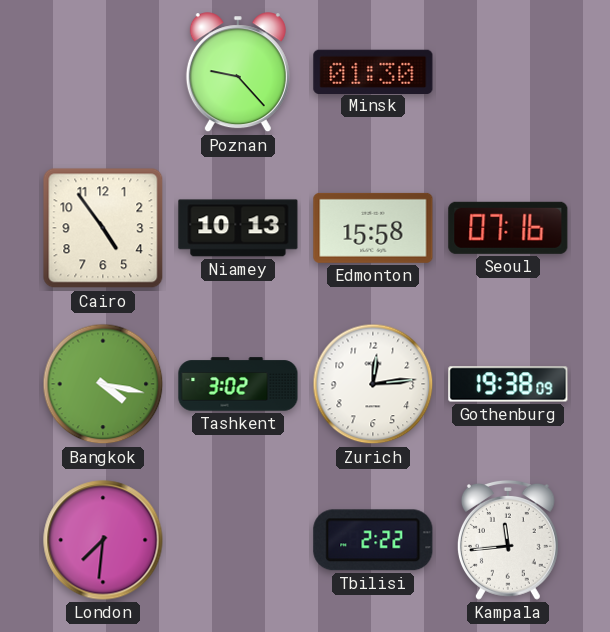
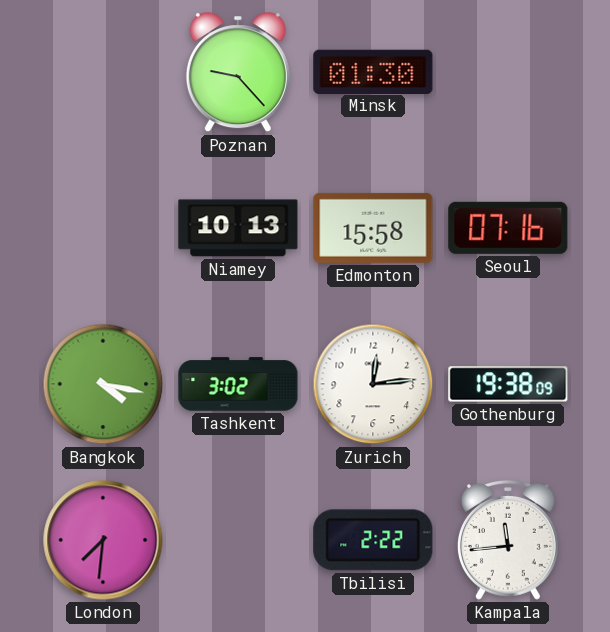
Cairo: 4:54 -> none (103, 228)
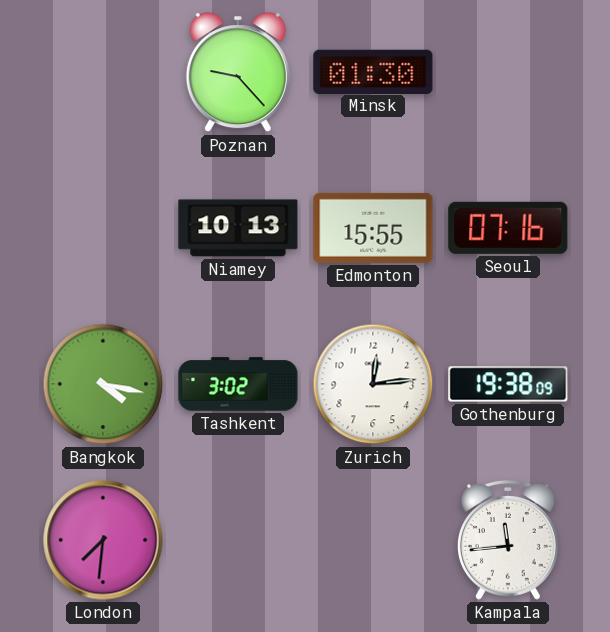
Edmonton: 15:58 -> 15:55 (373, 228)
Tbilisi: 2:22 -> none (373, 540)
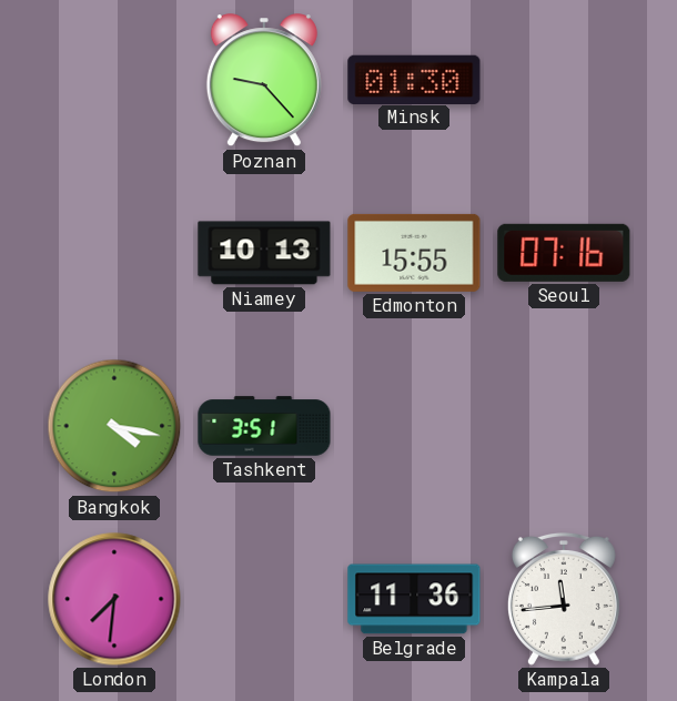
Tashkent: 3:02 -> 3:51 (264, 426)
Zurich: 12:14 -> none (373, 384)
Gothenburg: 19:38 -> none (508, 384)
Belgrade: none -> 11:36 (414, 599)
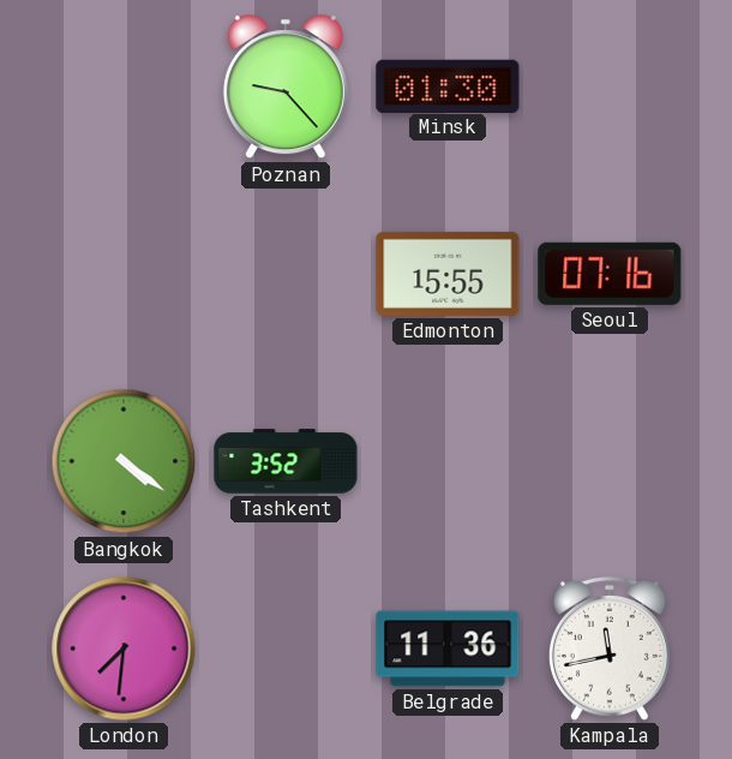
Niamey: 10:13 -> none (264, 253)
Bangkok: 4:17 -> 4:21 (124, 461)
Tashkent: 3:51 -> 3:52 (286, 461)
Kampala: 11:44 -> 11:43 (610, 650)
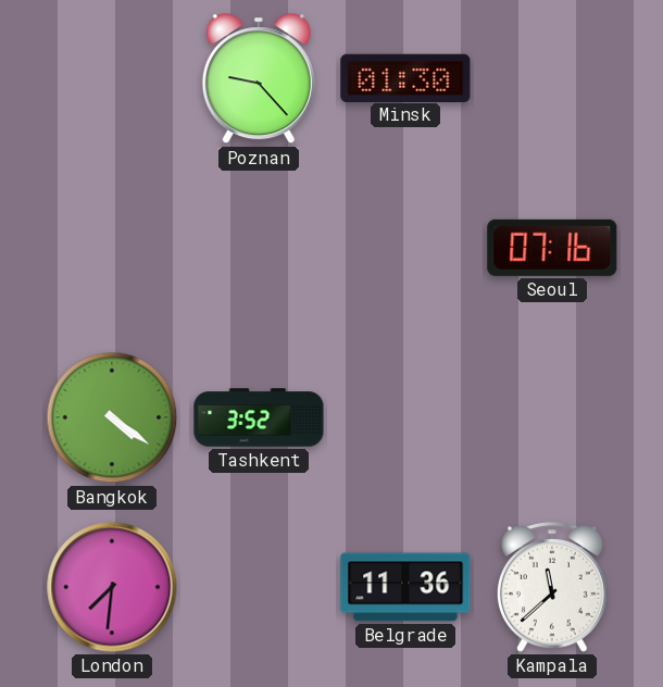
Edmonton: 15:55 -> none (448, 274)
Kampala: 11:43 -> 11:38 (552, 588)
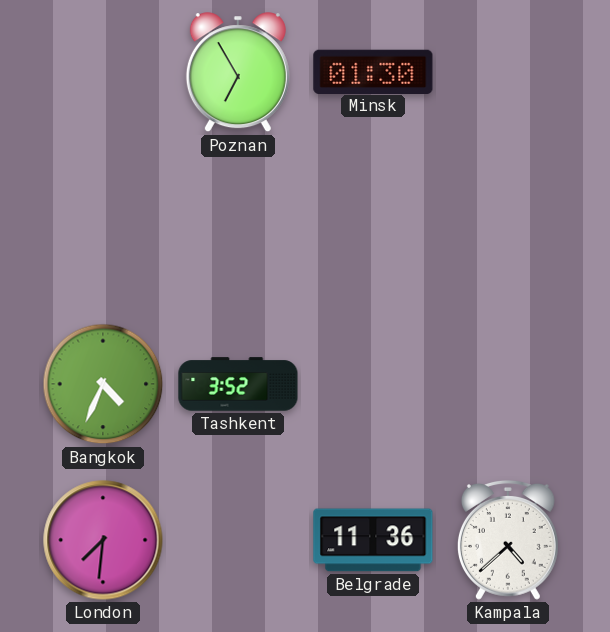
Poznan: 9:23 -> 6:55 (238, 73)
Seoul: 07:16 -> none (552, 248)
Bangkok: 4:21 -> 4:34 (103, 384)
Kampala: 11:38 -> 4:38 (508, 541)
